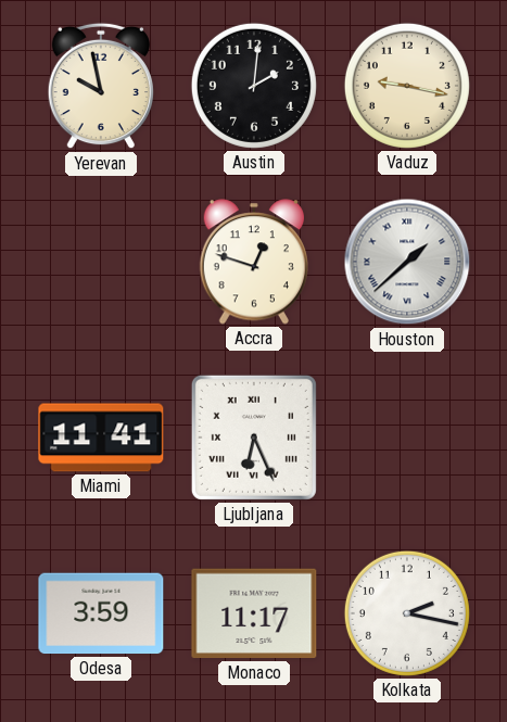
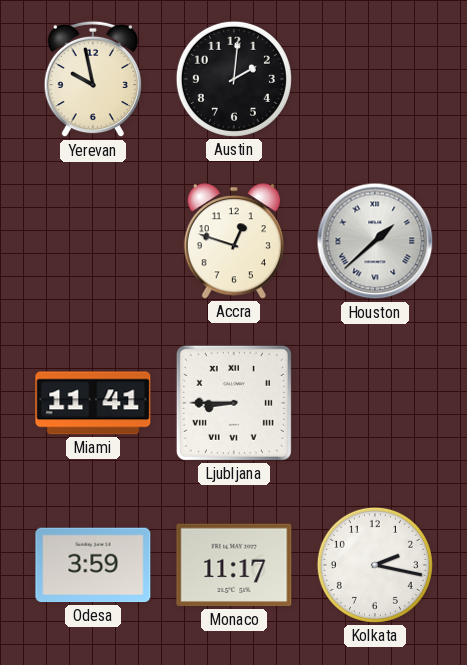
Vaduz: 9:17 -> none (407, 86)
Ljubljana: 6:26 -> 8:45 (234, 403)
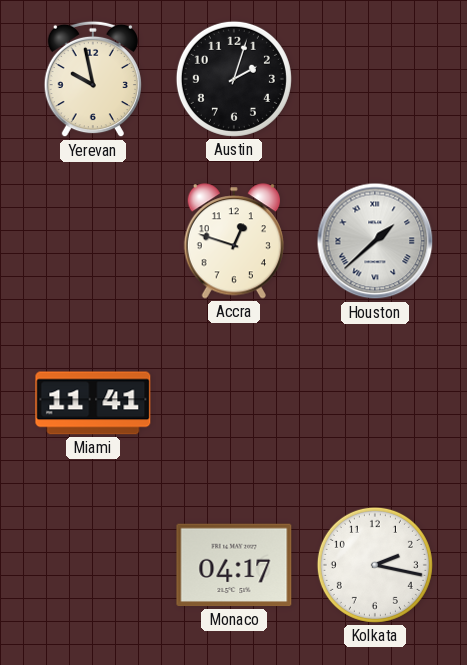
Austin: 2:01 -> 2:03 (234, 79)
Ljubljana: 8:45 -> none (234, 403)
Odesa: 3:59 -> none (93, 565)
Monaco: 11:17 -> 04:17 (234, 565)
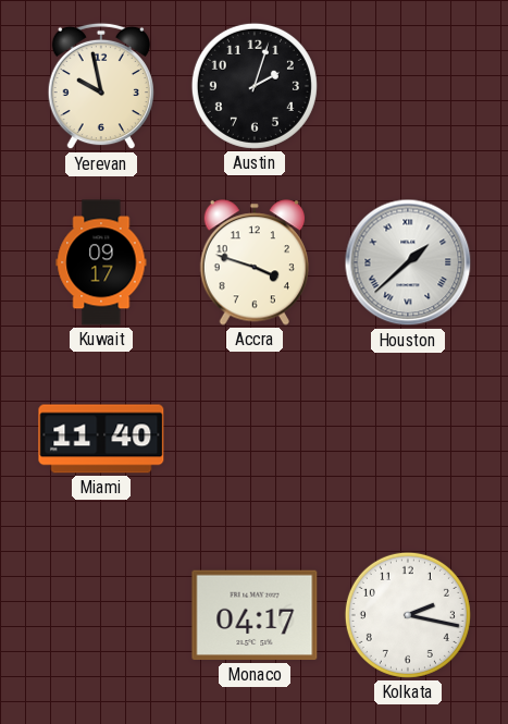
Kuwait: none -> 09:17 (101, 262)
Accra: 12:48 -> 3:48 (255, 262)
Miami: 11:41 -> 11:40 (101, 439)
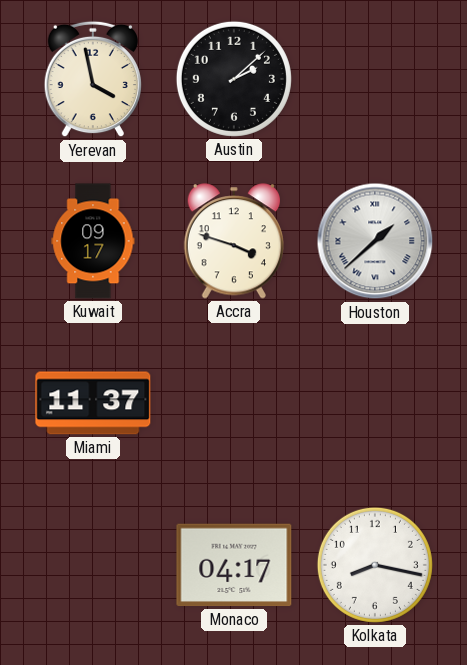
Yerevan: 9:58 -> 3:58 (93, 79)
Austin: 2:03 -> 2:08 (234, 79)
Miami: 11:40 -> 11:37 (93, 403)
Kolkata: 2:17 -> 8:17 (375, 565)
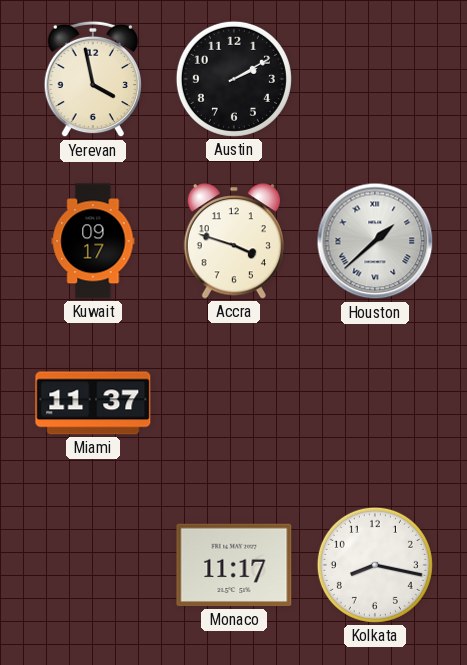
Austin: 2:08 -> 2:10 (234, 79)
Monaco: 04:17 -> 11:17 (234, 565)
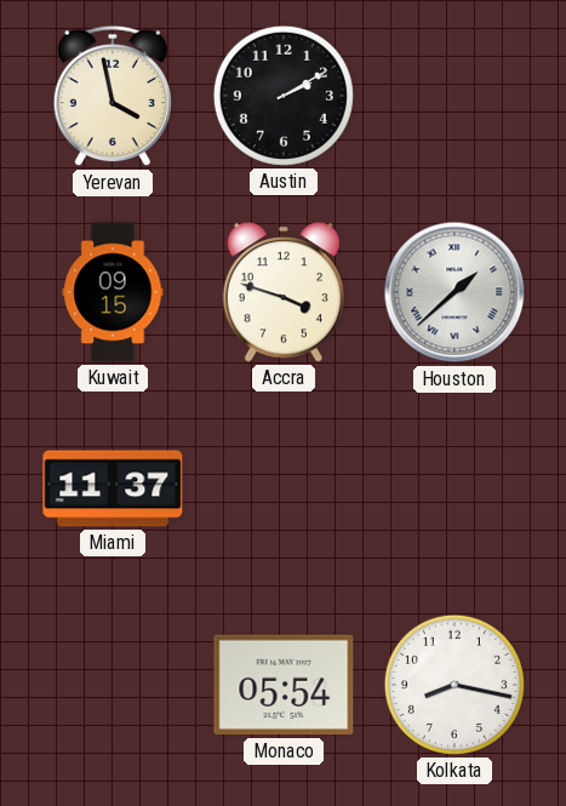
Kuwait: 09:17 -> 09:15 (113, 292)
Monaco: 11:17 -> 05:54 (284, 685)
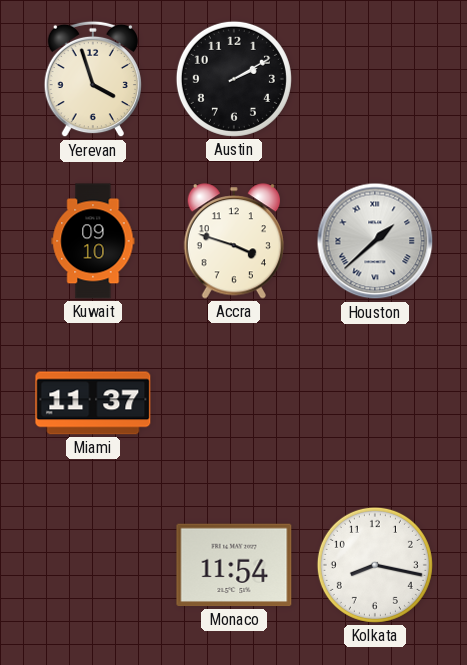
Yerevan: 3:58 -> 3:57 (93, 79)
Kuwait: 09:15 -> 09:10 (93, 241)
Monaco: 05:54 -> 11:54 (234, 565)
